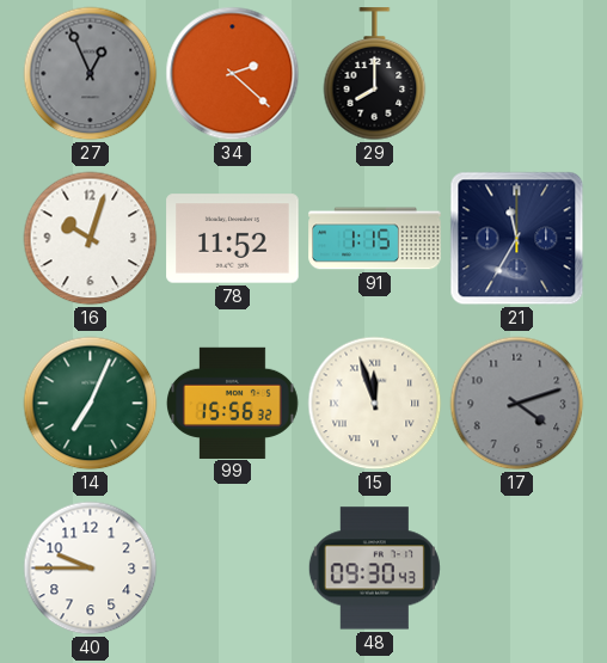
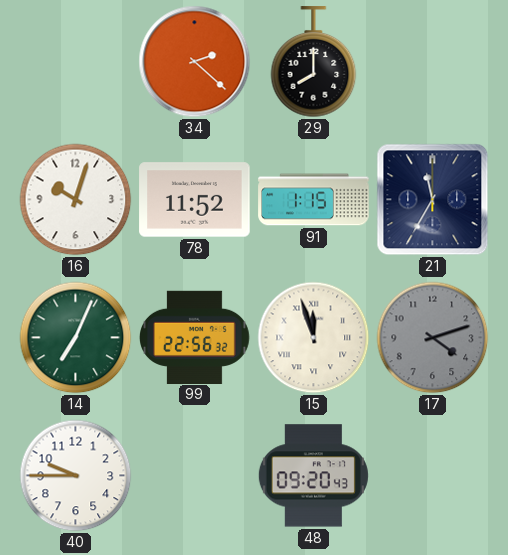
27: 12:56 -> none (91, 74)
99: 15:56 -> 22:56 (195, 337)
48: 09:30 -> 09:20 (313, 476)
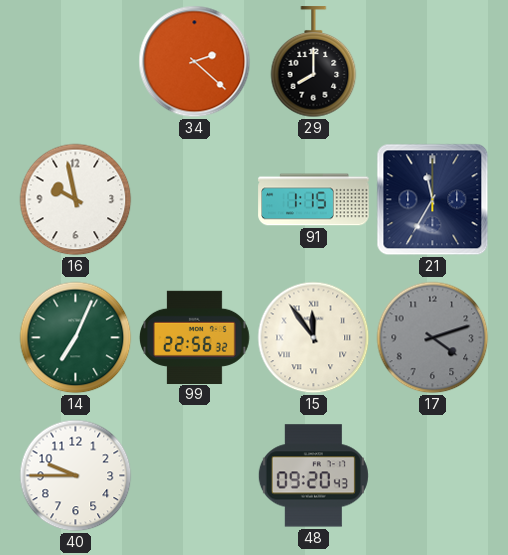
16: 10:03 -> 9:58 (76, 200)
78: 11:52 -> none (195, 200)
15: 11:57 -> 11:54 (314, 338)
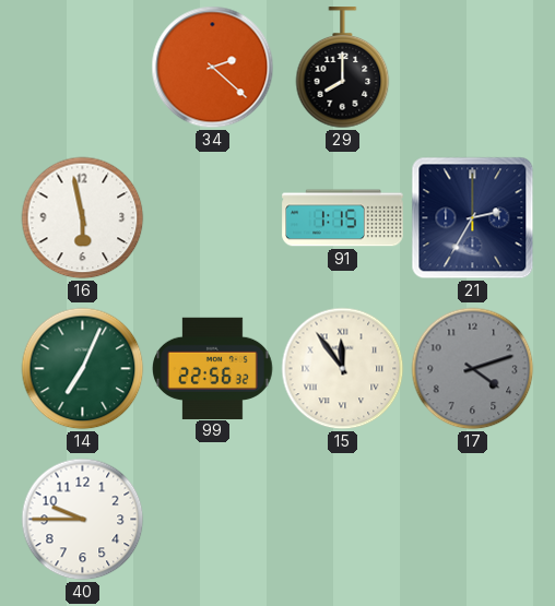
16: 9:58 -> 5:58 (83, 218)
21: 11:35 -> 2:35 (473, 218)
48: 09:20 -> none (313, 476)
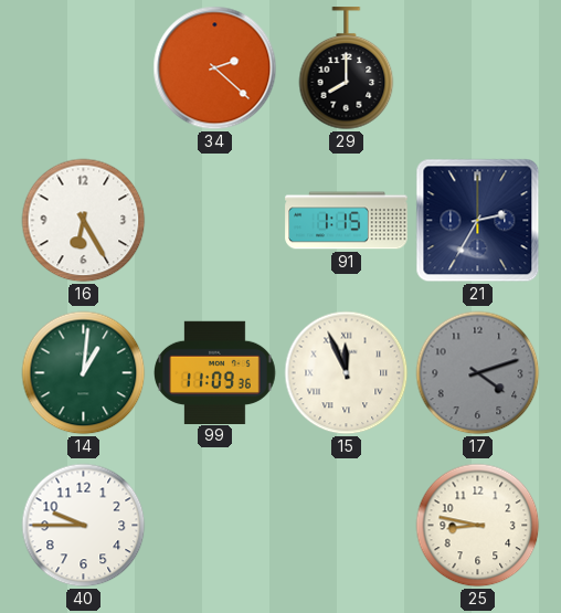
16: 5:58 -> 6:25 (84, 221)
14: 7:04 -> 1:01 (84, 373)
99: 22:56 -> 11:09 (215, 372)
15: 11:54 -> 11:56 (347, 373)
25: none -> 8:47 (478, 526)
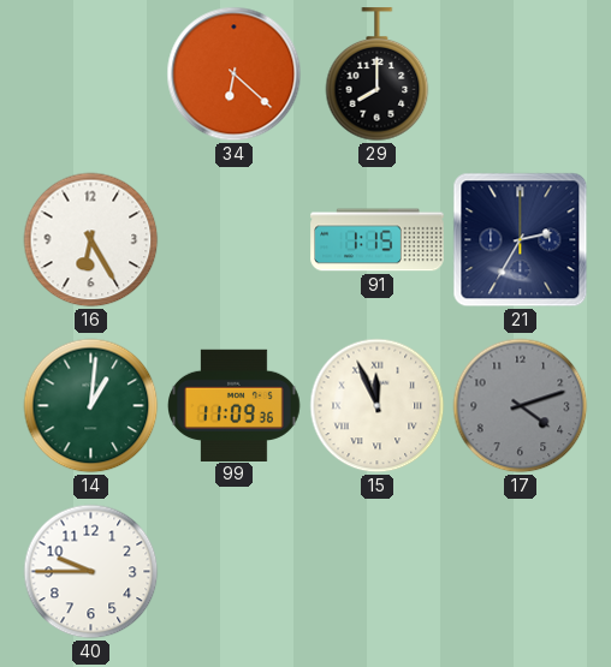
34: 2:22 -> 6:22 (235, 75)
25: 8:47 -> none (478, 526)
